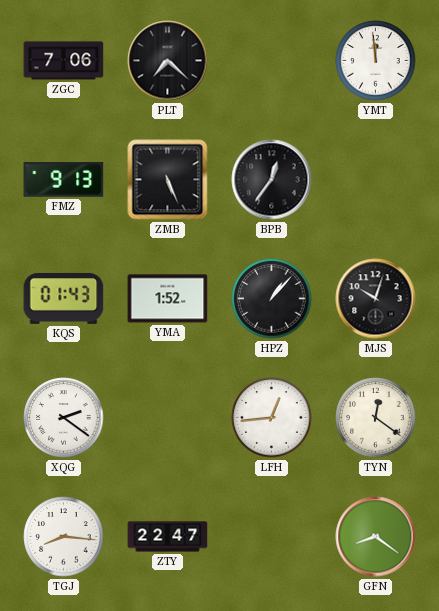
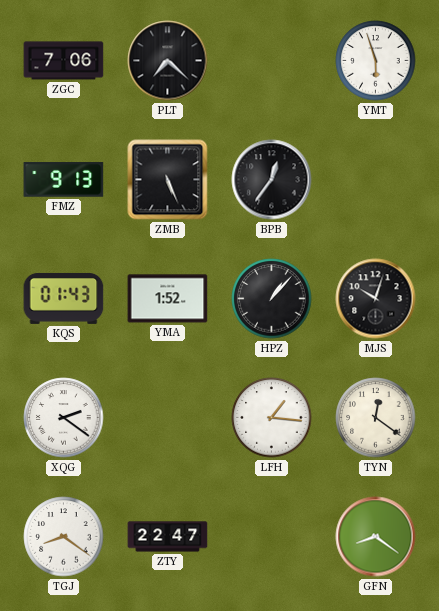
YMT: 11:59 -> 5:57 (376, 61)
LFH: 12:44 -> 1:16 (272, 418)
TGJ: 8:16 -> 8:21 (64, 537)
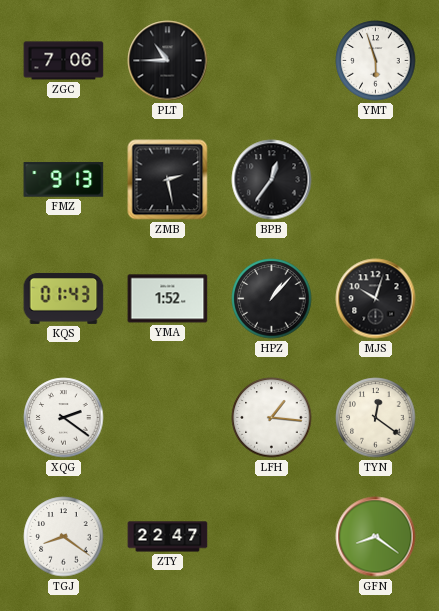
PLT: 7:22 -> 10:45 (168, 61)
ZMB: 5:26 -> 2:28 (168, 180)
